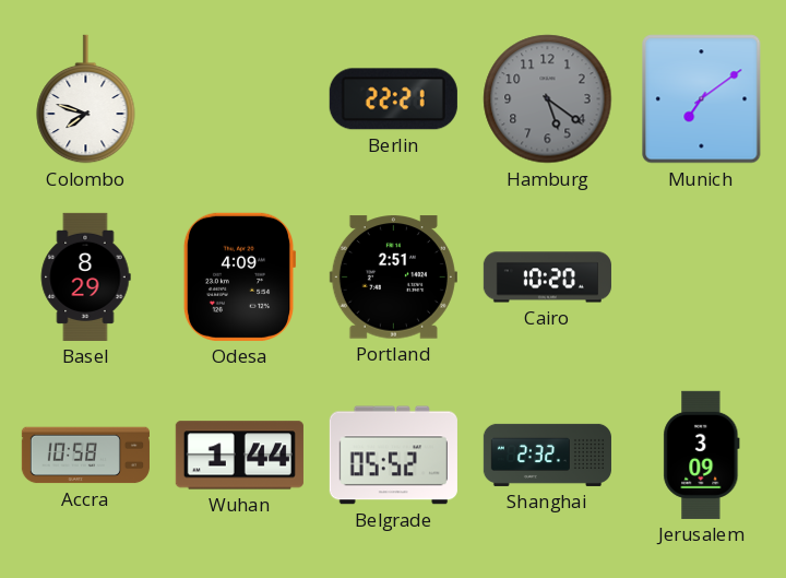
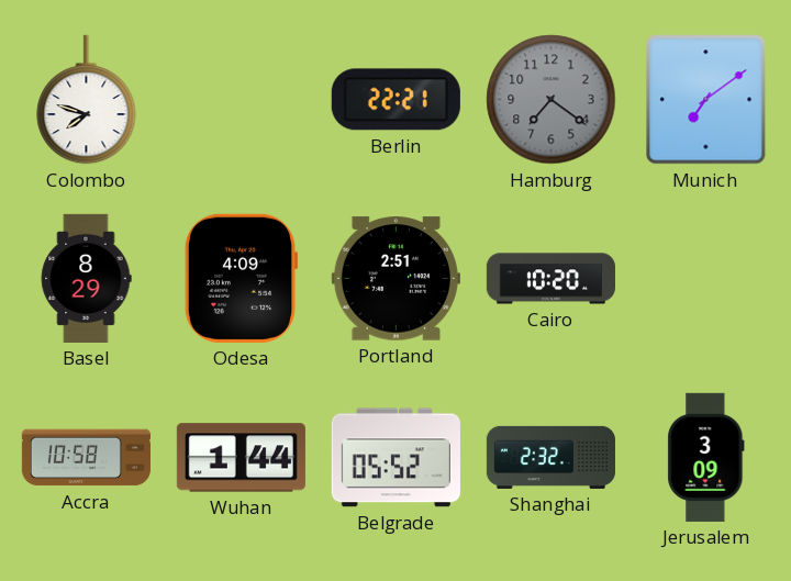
Hamburg: 5:21 -> 7:21 (552, 100)
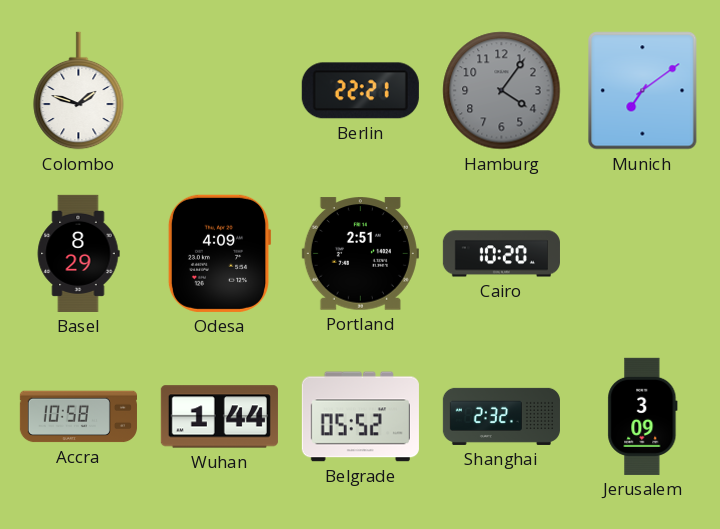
Colombo: 7:48 -> 1:48 (79, 91)
Hamburg: 7:21 -> 4:06 (502, 91)
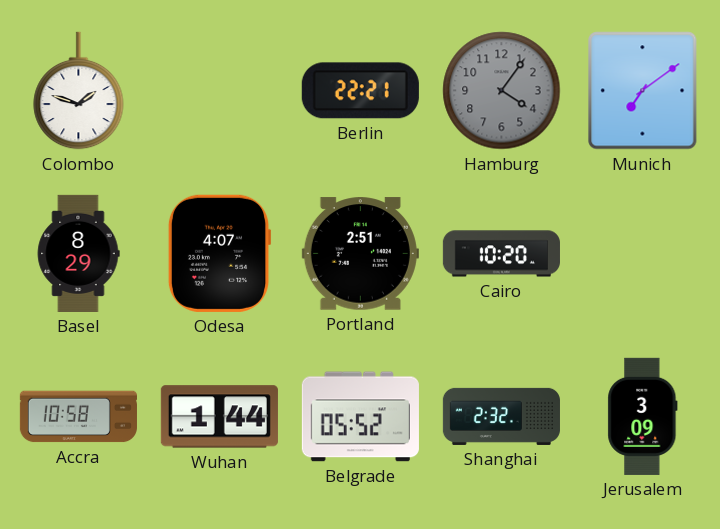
Odesa: 4:09 -> 4:07 (219, 253)
